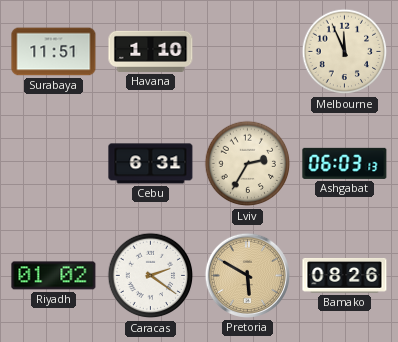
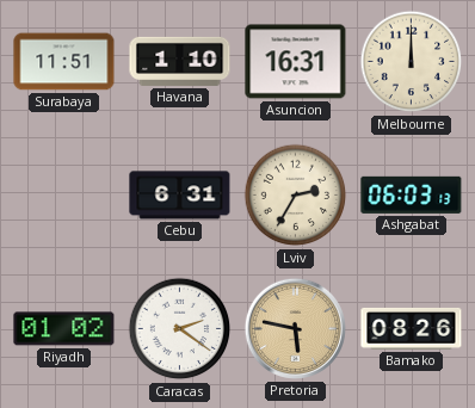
Asuncion: none -> 16:31 (296, 62)
Melbourne: 11:56 -> 12:00 (412, 62)
Pretoria: 5:50 -> 5:47 (295, 328)
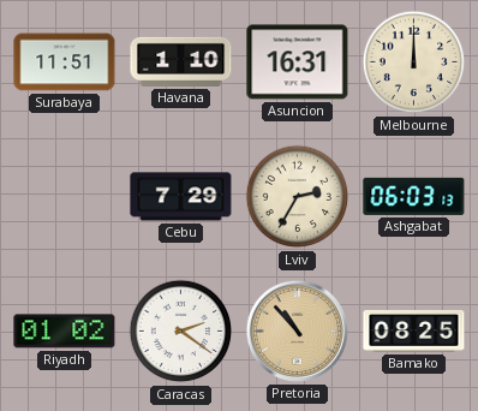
Cebu: 6:31 -> 7:29 (181, 197)
Pretoria: 5:47 -> 10:53 (297, 330)
Bamako: 08:26 -> 08:25 (414, 332)
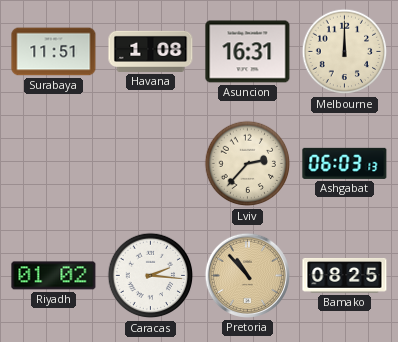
Havana: 1:10 -> 1:08 (151, 51)
Cebu: 7:29 -> none (181, 197)
Lviv: 2:35 -> 2:37 (248, 164)
Caracas: 2:21 -> 2:16 (151, 276)
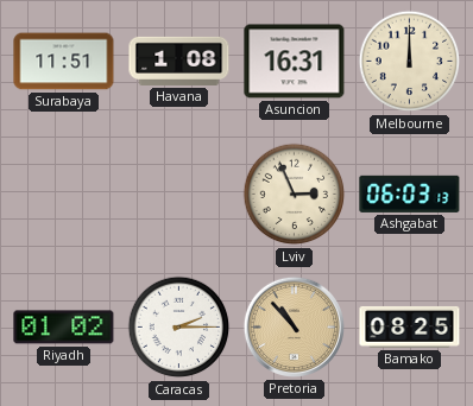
Lviv: 2:37 -> 2:56 (295, 195)
Caracas: 2:16 -> 2:15 (179, 328)
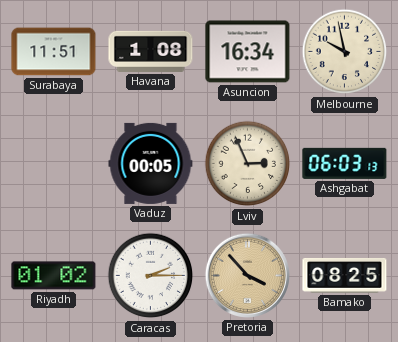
Asuncion: 16:31 -> 16:34 (248, 52)
Melbourne: 12:00 -> 9:58 (345, 52)
Vaduz: none -> 00:05 (151, 163)
Pretoria: 10:53 -> 3:53 (247, 275)
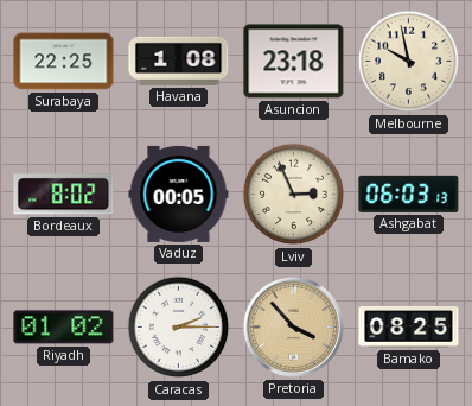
Surabaya: 11:51 -> 22:25 (64, 62)
Asuncion: 16:34 -> 23:18 (294, 62)
Bordeaux: none -> 8:02 (64, 195)
